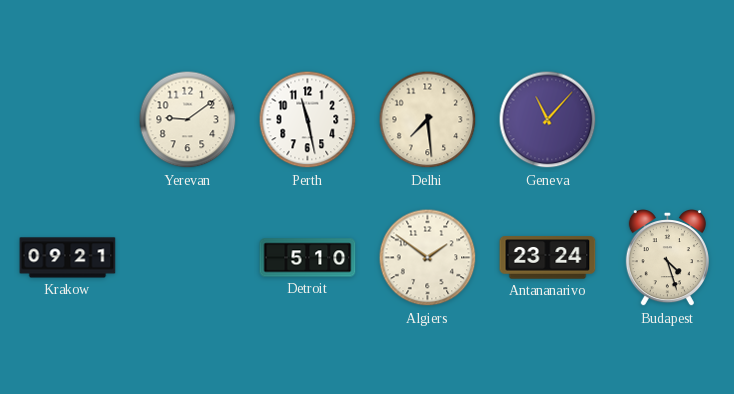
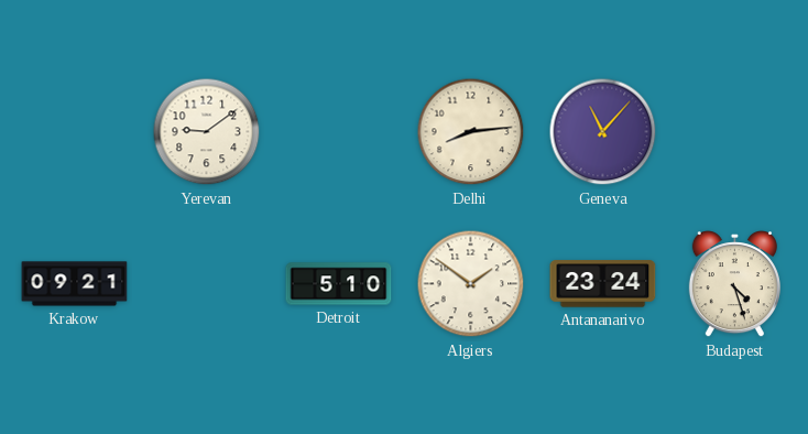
Perth: 11:28 -> none (308, 120)
Delhi: 7:29 -> 8:14 (471, 132)
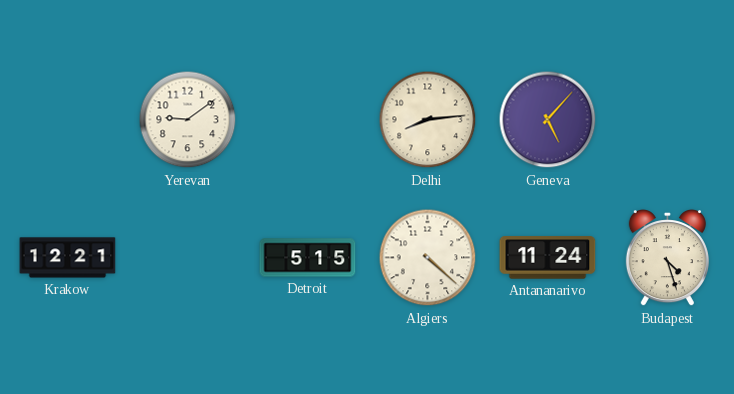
Geneva: 11:07 -> 5:07 (548, 120)
Krakow: 09:21 -> 12:21 (68, 258)
Detroit: 5:10 -> 5:15 (308, 258)
Algiers: 1:51 -> 4:22 (428, 258)
Antananarivo: 23:24 -> 11:24 (548, 258)
